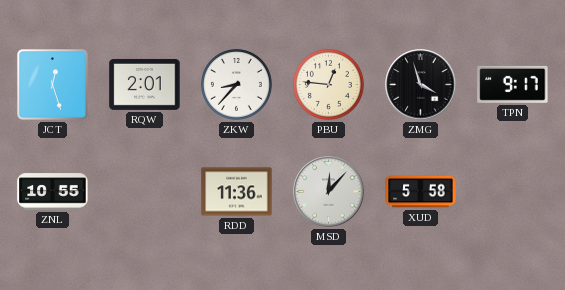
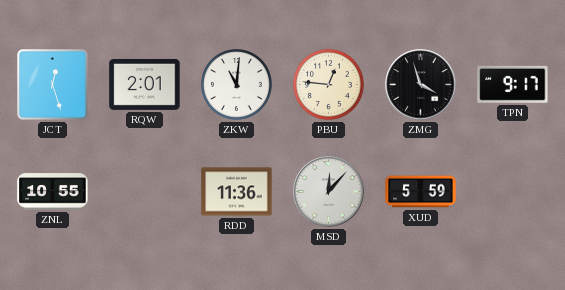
ZKW: 8:37 -> 11:01 (236, 84)
XUD: 5:58 -> 5:59 (421, 192)
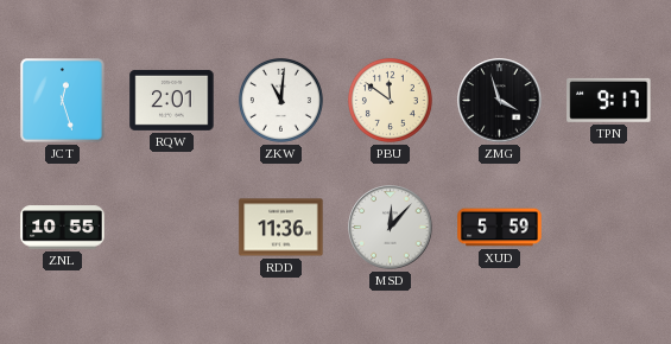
PBU: 12:46 -> 11:51 (390, 100)
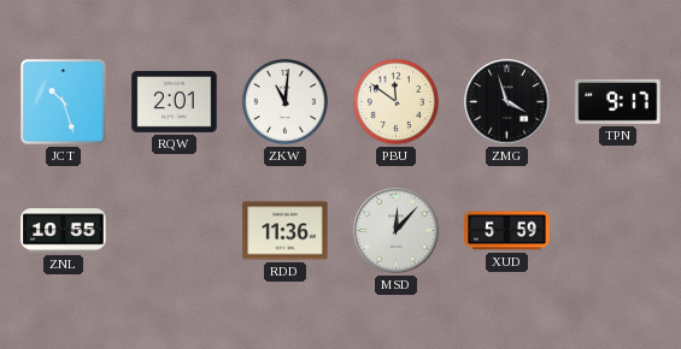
JCT: 12:27 -> 10:27 (64, 102)
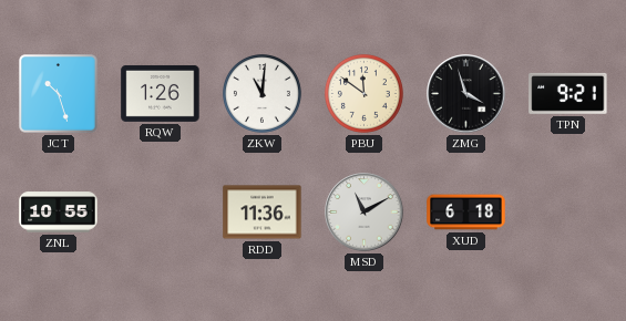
RQW: 2:01 -> 1:26 (161, 93)
TPN: 9:17 -> 9:21 (568, 93)
MSD: 12:07 -> 11:10 (365, 213)
XUD: 5:59 -> 6:18 (466, 213)
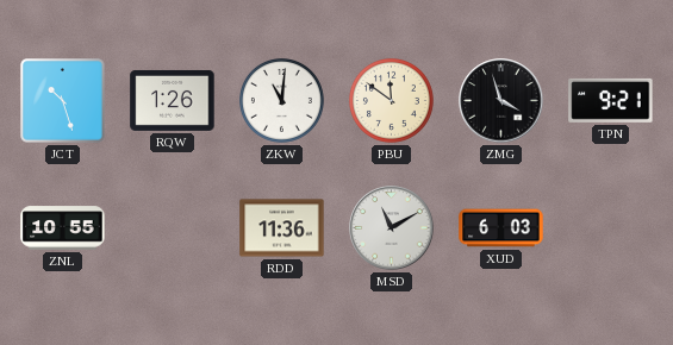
XUD: 6:18 -> 6:03 (501, 228)
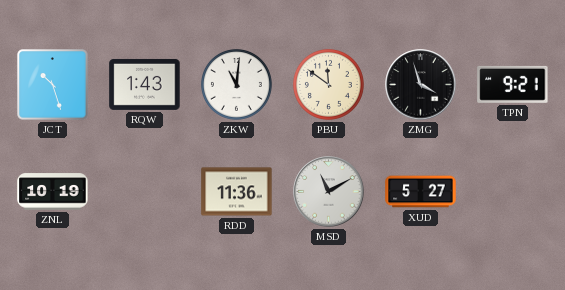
RQW: 1:26 -> 1:43 (145, 84)
ZNL: 10:55 -> 10:19 (53, 192)
XUD: 6:03 -> 5:27 (421, 192)
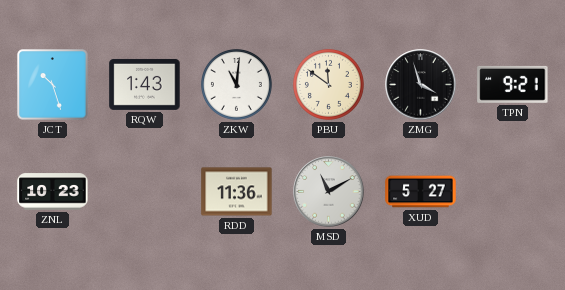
ZNL: 10:19 -> 10:23 (53, 192)
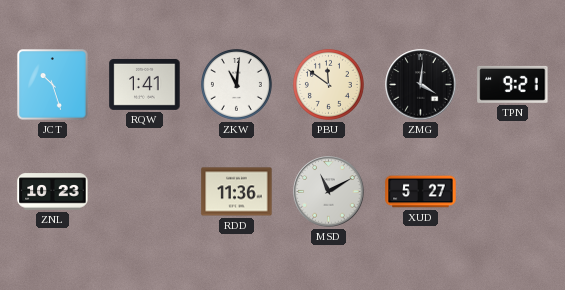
RQW: 1:43 -> 1:41 (145, 84)
ZMG: 3:57 -> 4:01 (421, 85)
